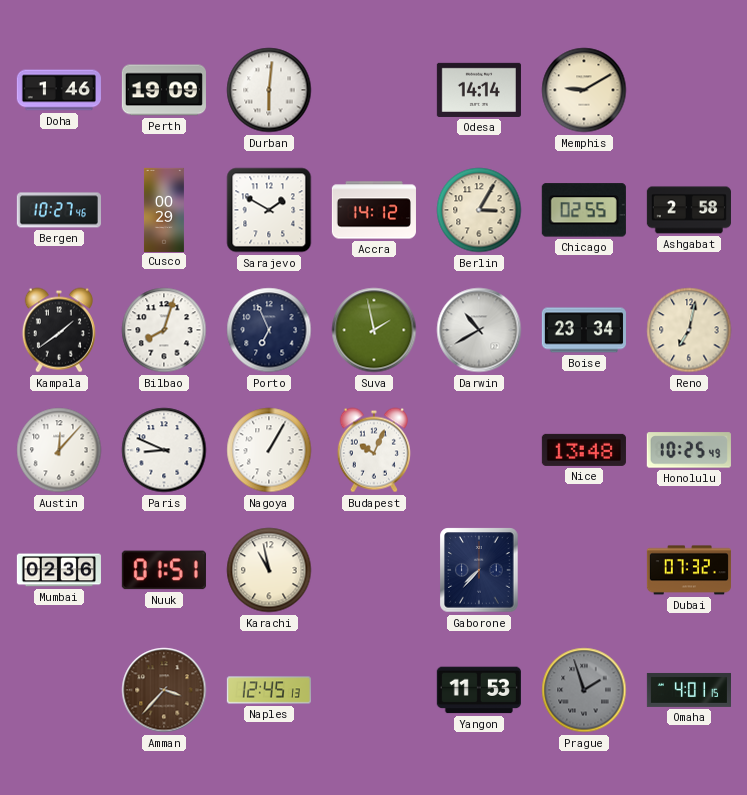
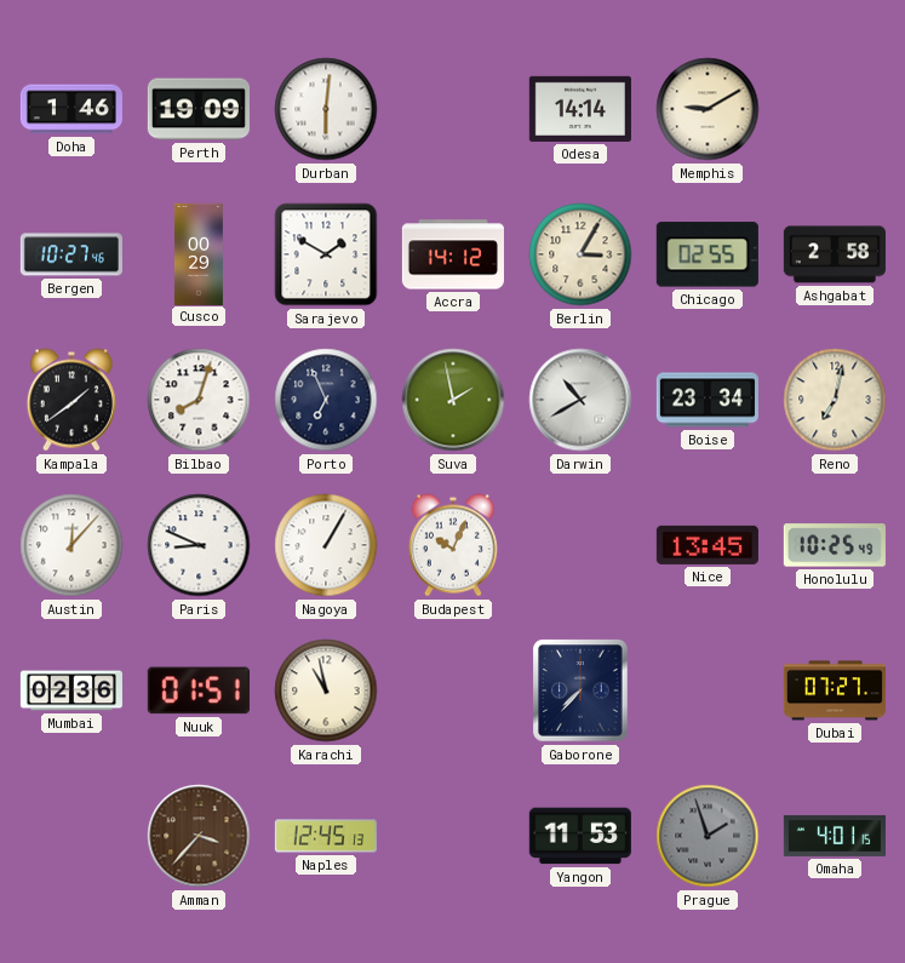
Nice: 13:48 -> 13:45 (708, 545)
Dubai: 07:32 -> 07:27 (835, 690)
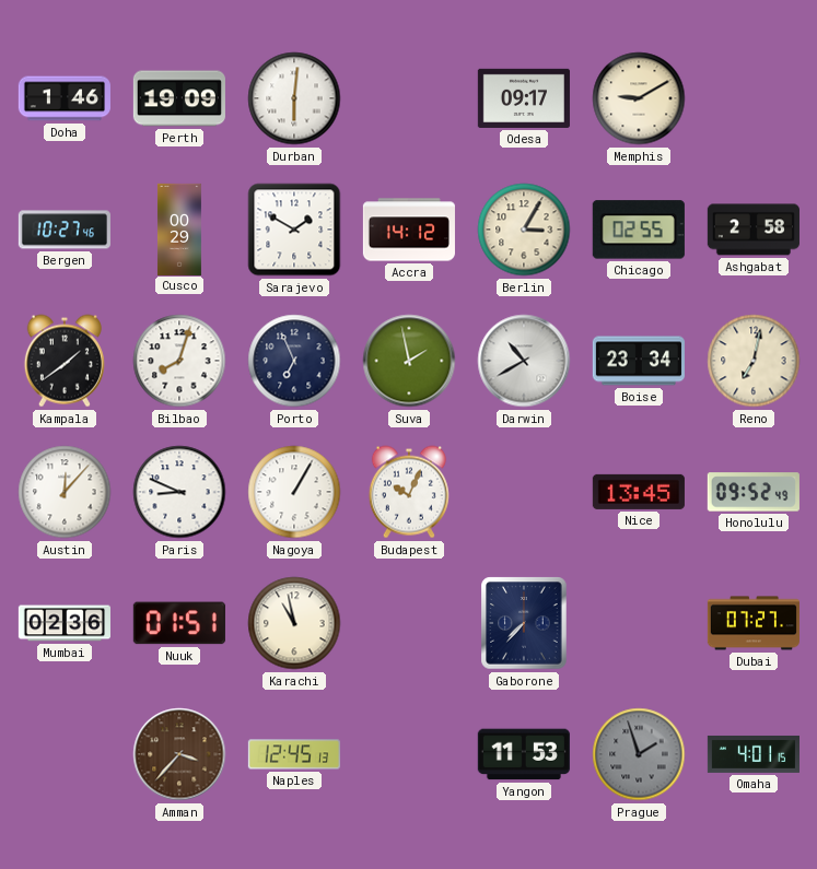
Odesa: 14:14 -> 09:17 (524, 98)
Honolulu: 10:25 -> 09:52 (754, 492)
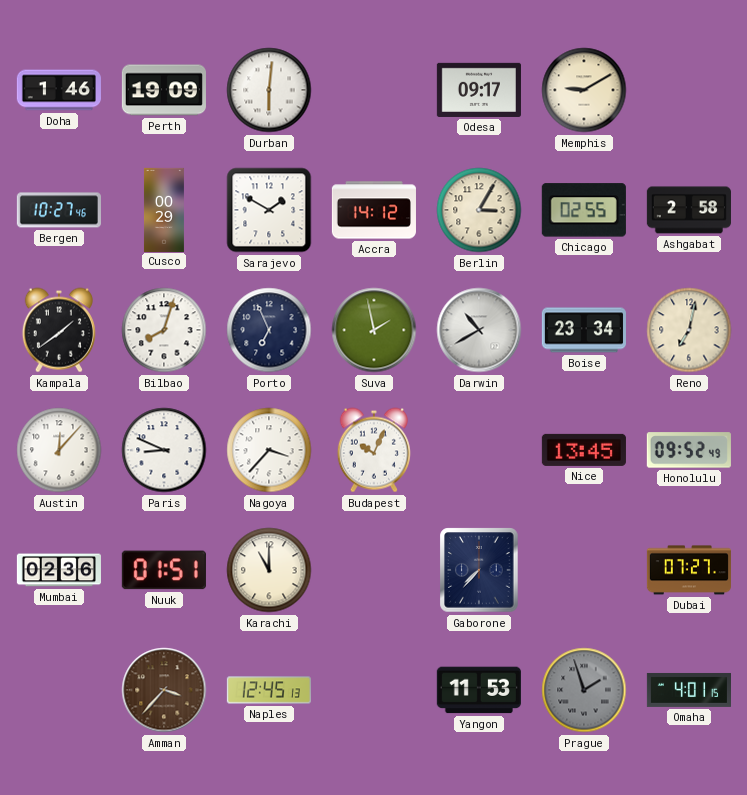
Nagoya: 1:05 -> 3:37 (269, 450)
Karachi: 10:58 -> 11:00 (269, 570)
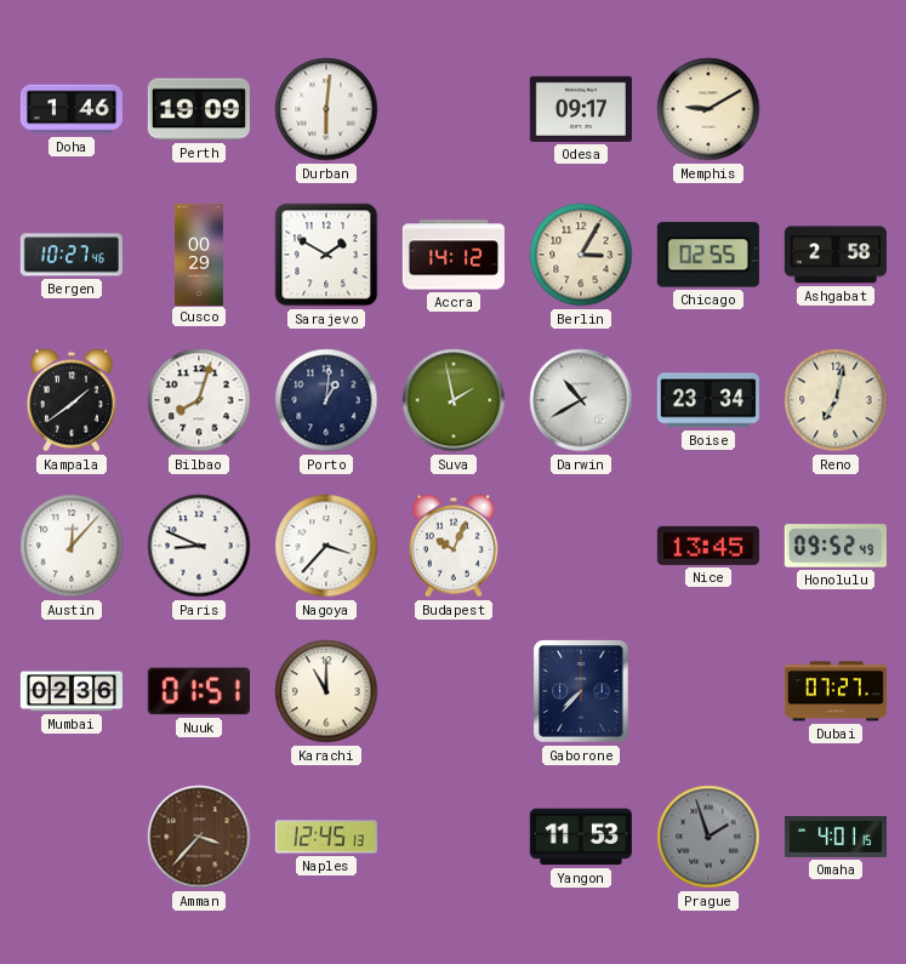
Porto: 6:56 -> 1:01 (326, 400)
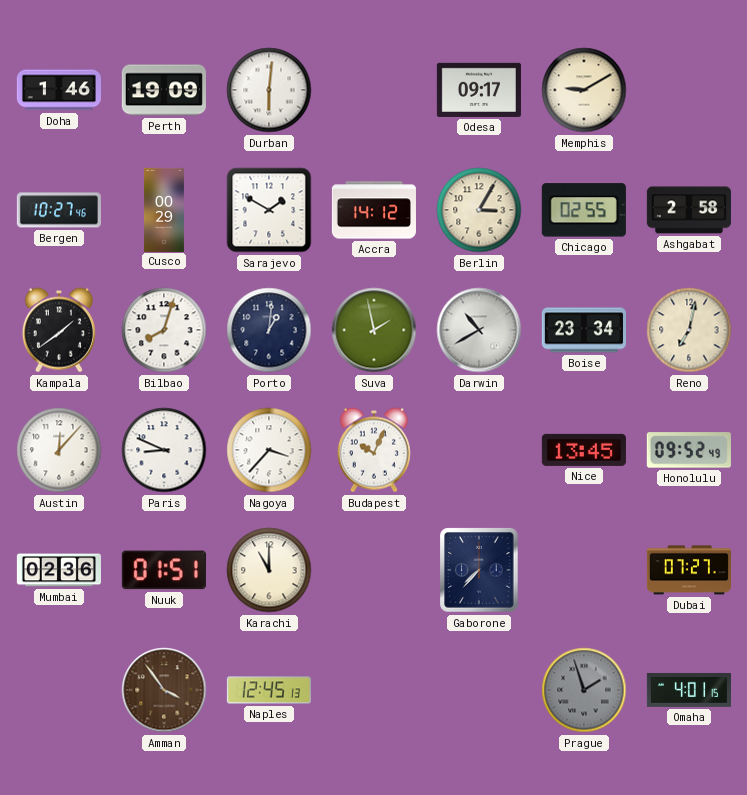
Amman: 3:37 -> 3:54 (164, 690)
Yangon: 11:53 -> none (581, 837)
